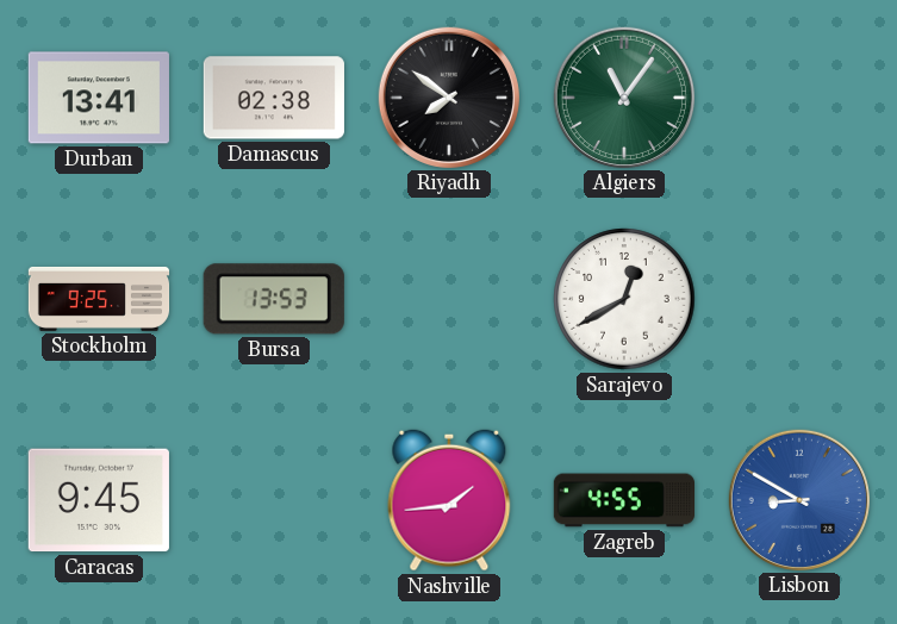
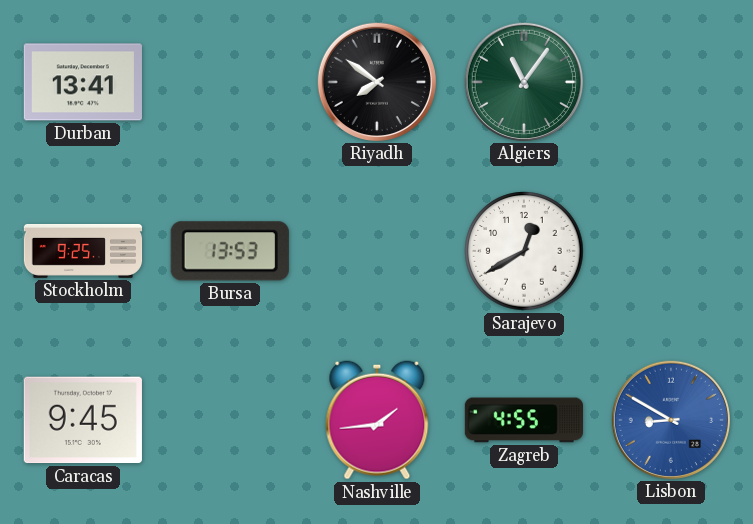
Damascus: 02:38 -> none (274, 98)
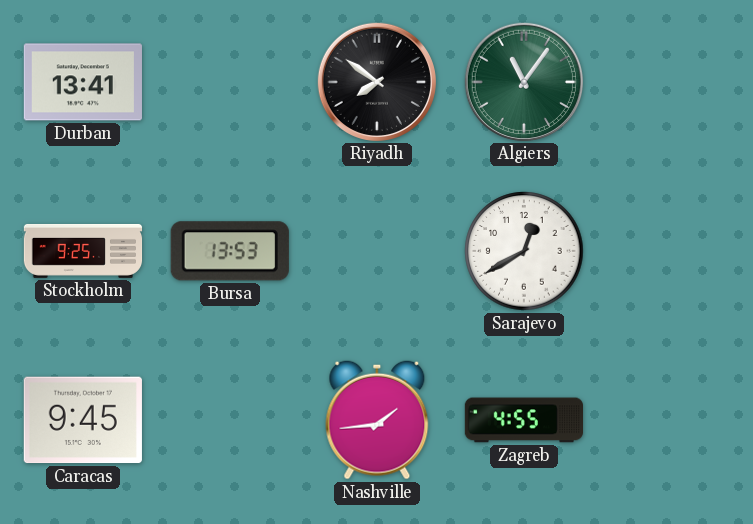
Lisbon: 8:50 -> none (671, 420)
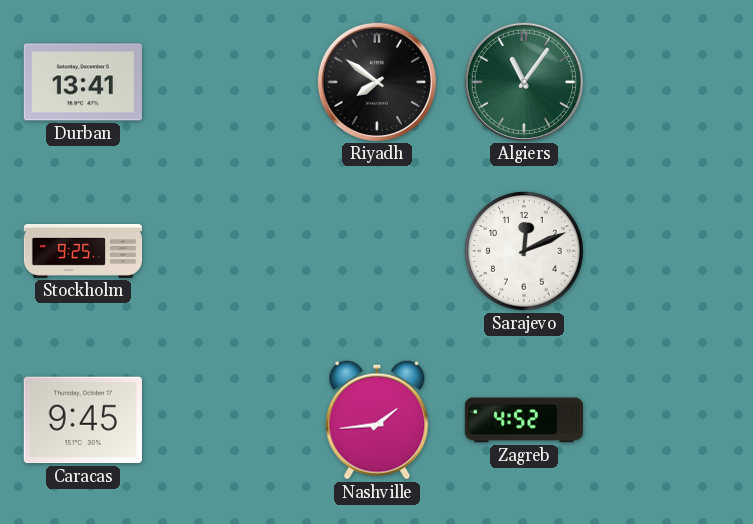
Bursa: 13:53 -> none (230, 251)
Sarajevo: 12:40 -> 12:11 (524, 251)
Zagreb: 4:55 -> 4:52 (523, 420)
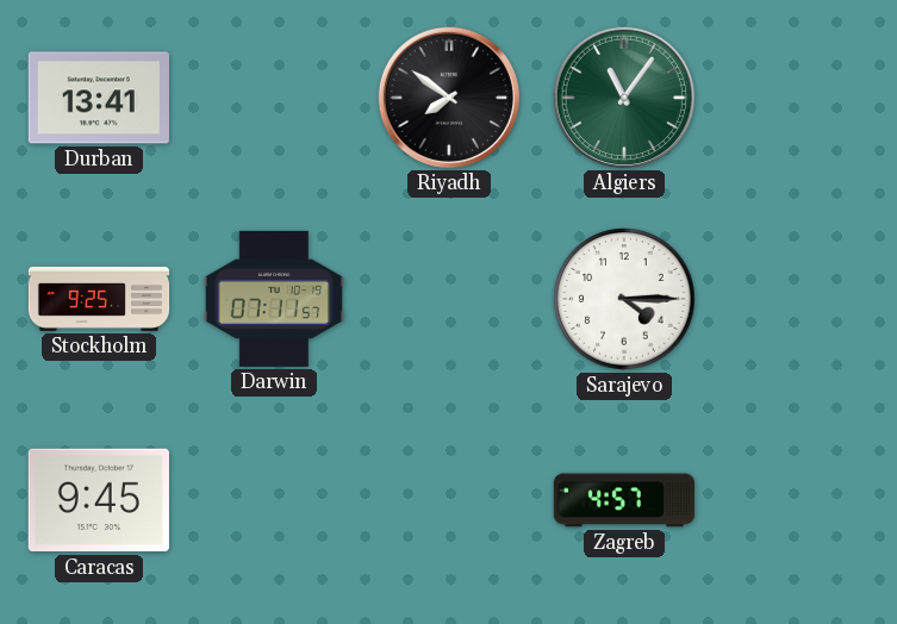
Darwin: none -> 07:11 (274, 299)
Sarajevo: 12:11 -> 4:15 (624, 299)
Nashville: 1:44 -> none (377, 420)
Zagreb: 4:52 -> 4:57 (623, 500)
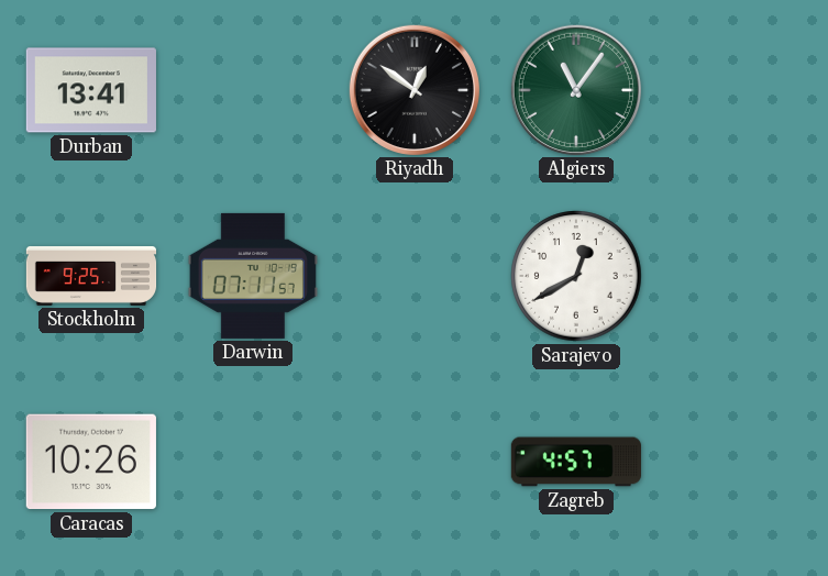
Riyadh: 7:51 -> 12:51 (415, 90)
Sarajevo: 4:15 -> 12:40 (576, 276)
Caracas: 9:45 -> 10:26 (91, 462)
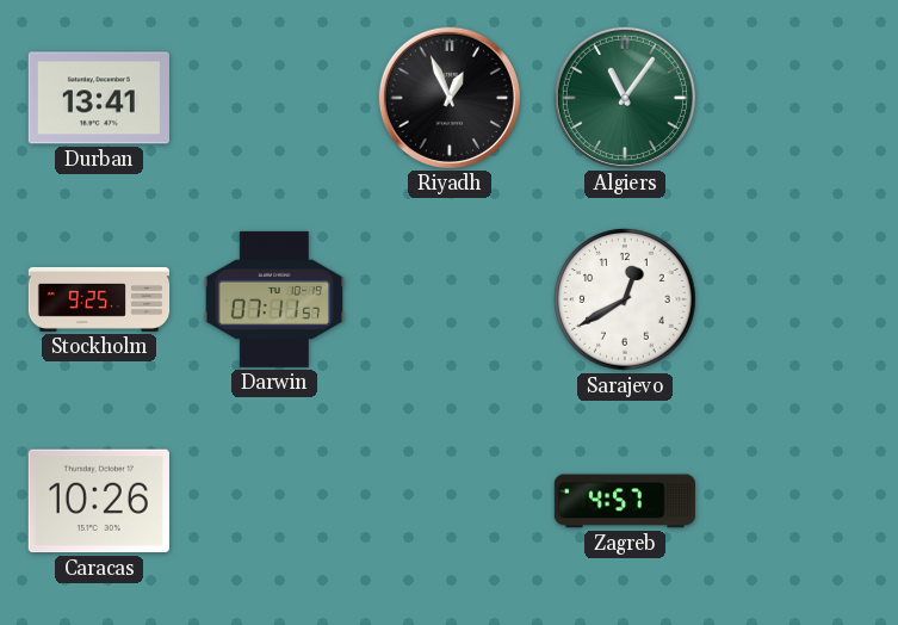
Riyadh: 12:51 -> 12:56 (450, 98)
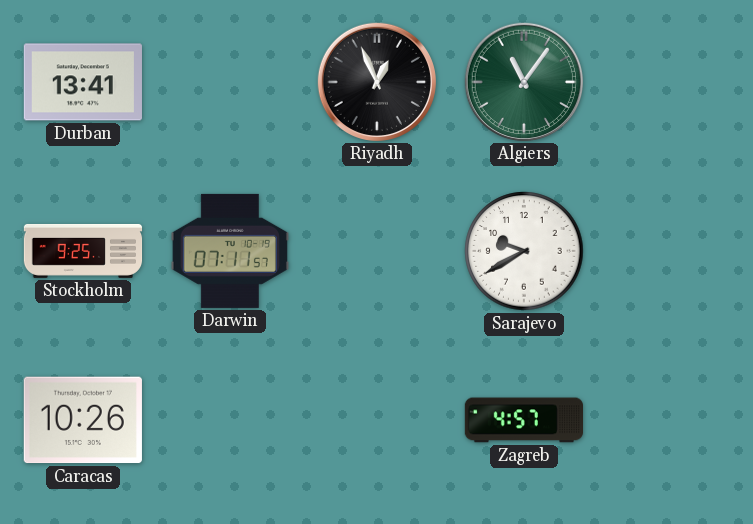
Sarajevo: 12:40 -> 9:40 (524, 251)
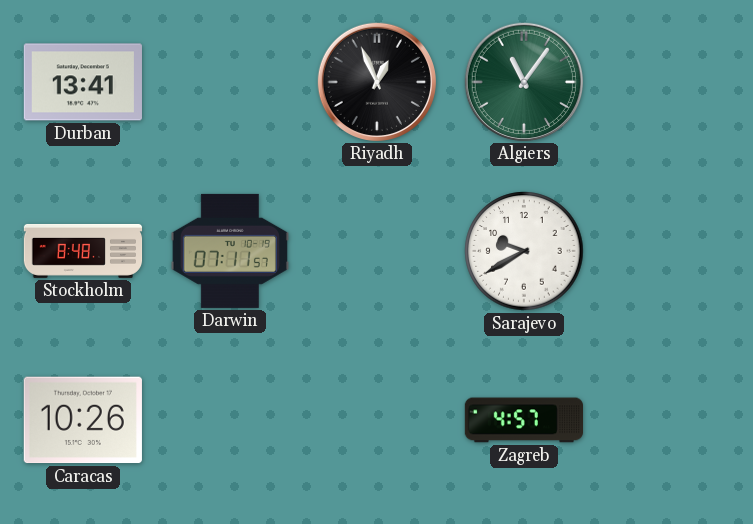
Stockholm: 9:25 -> 8:48 (83, 251)
